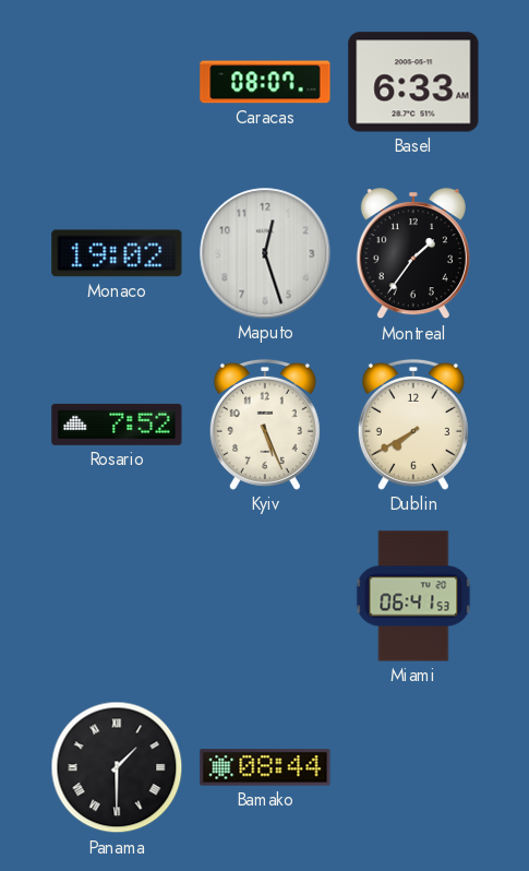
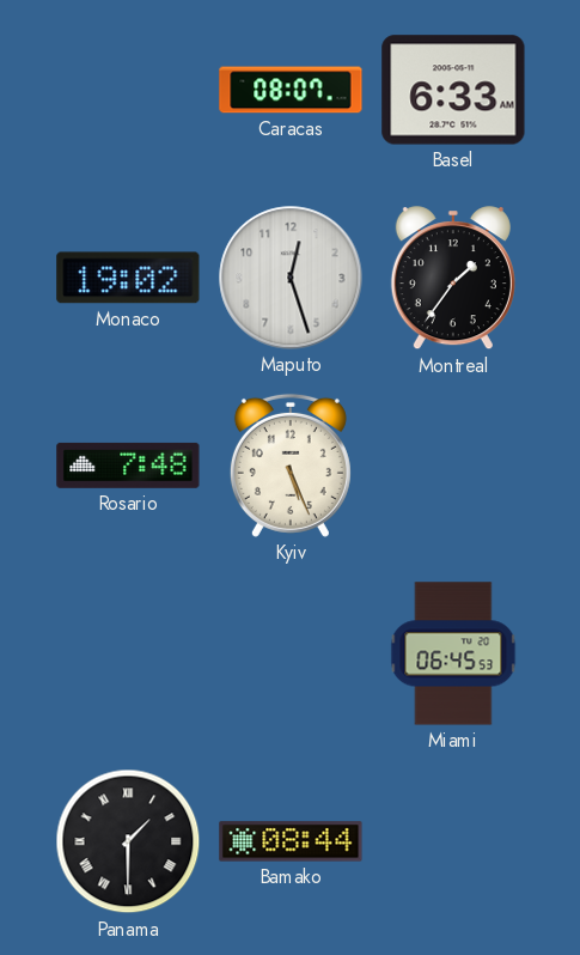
Rosario: 7:52 -> 7:48 (128, 466)
Dublin: 7:40 -> none (413, 425)
Miami: 06:41 -> 06:45 (453, 653)
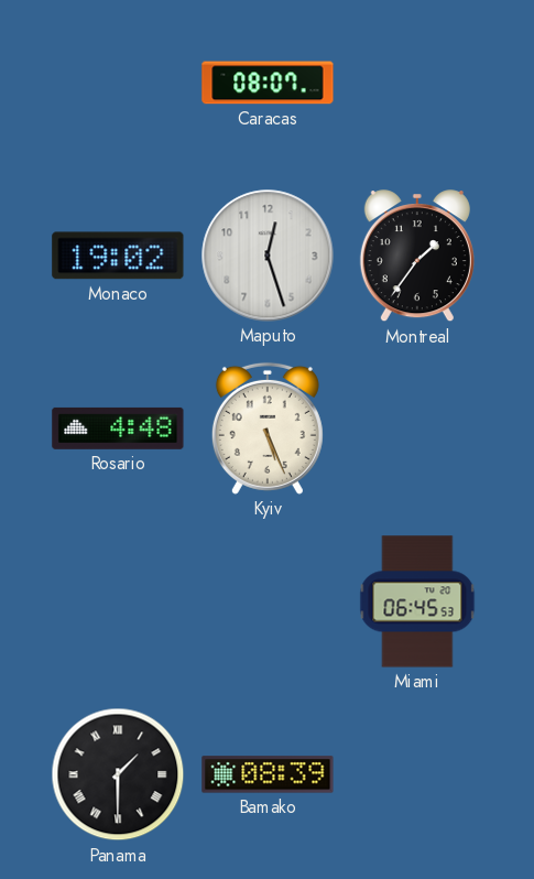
Basel: 6:33 -> none (453, 90)
Rosario: 7:48 -> 4:48 (118, 428)
Bamako: 08:44 -> 08:39 (268, 774)
